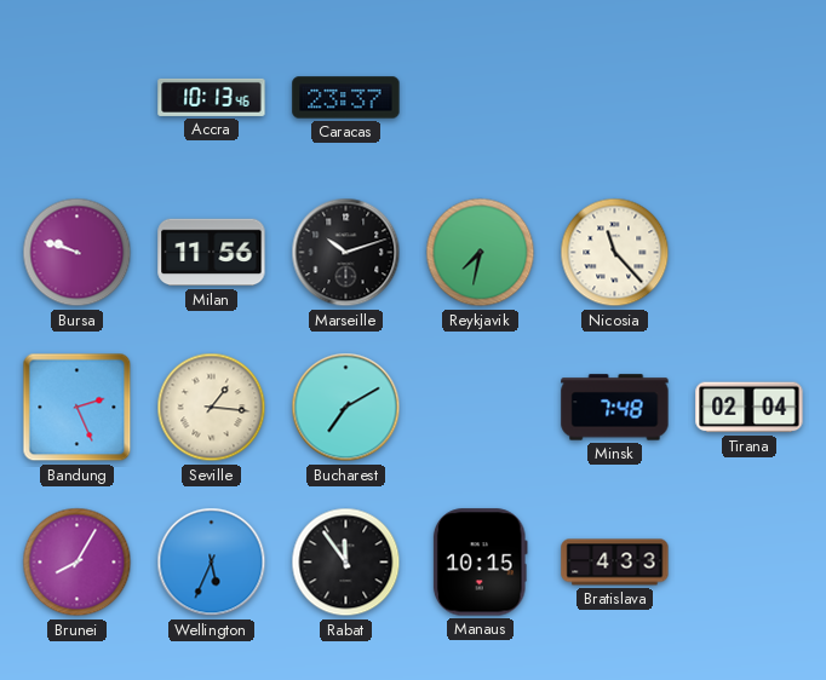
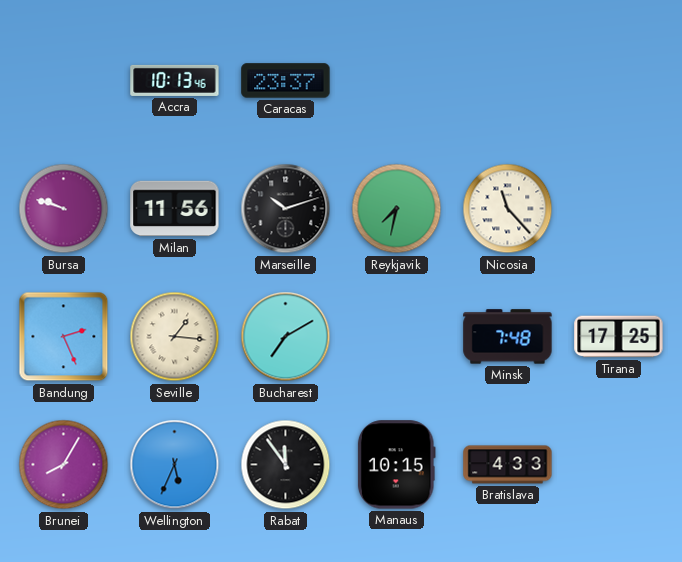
Tirana: 02:04 -> 17:25 (619, 337)
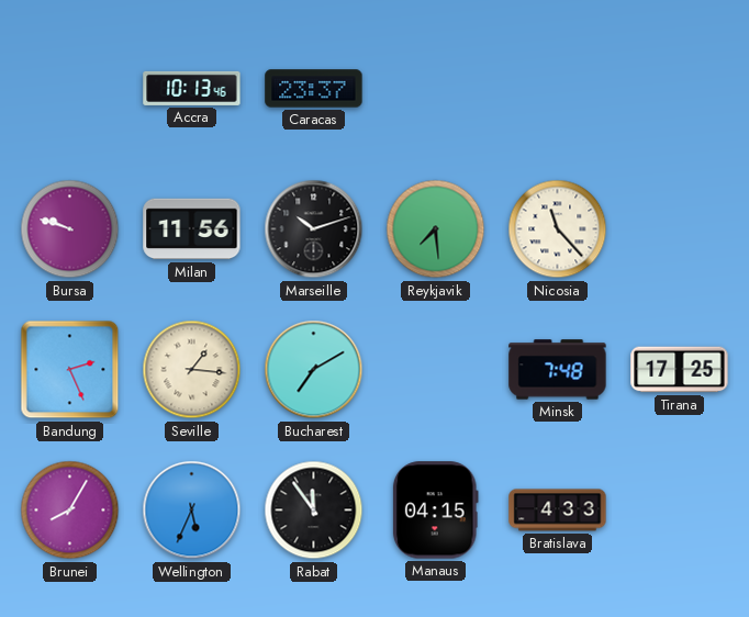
Reykjavik: 7:32 -> 7:29 (436, 229)
Manaus: 10:15 -> 04:15 (435, 511)
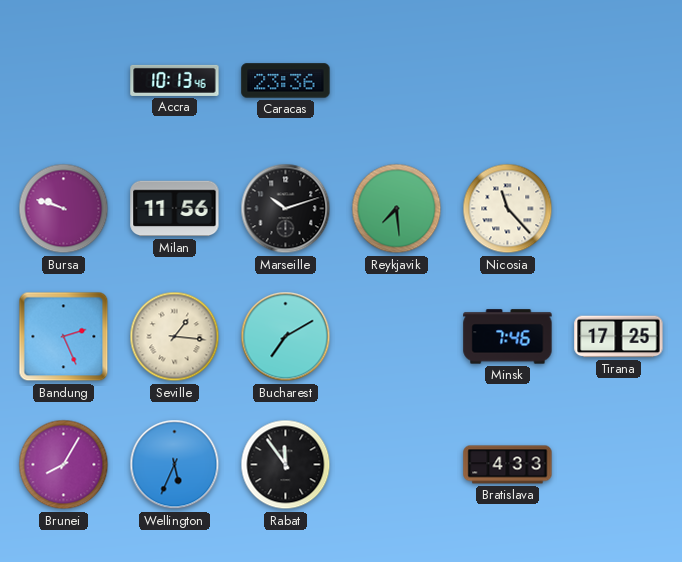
Caracas: 23:37 -> 23:36 (286, 81)
Minsk: 7:48 -> 7:46 (508, 337)
Manaus: 04:15 -> none (435, 511)
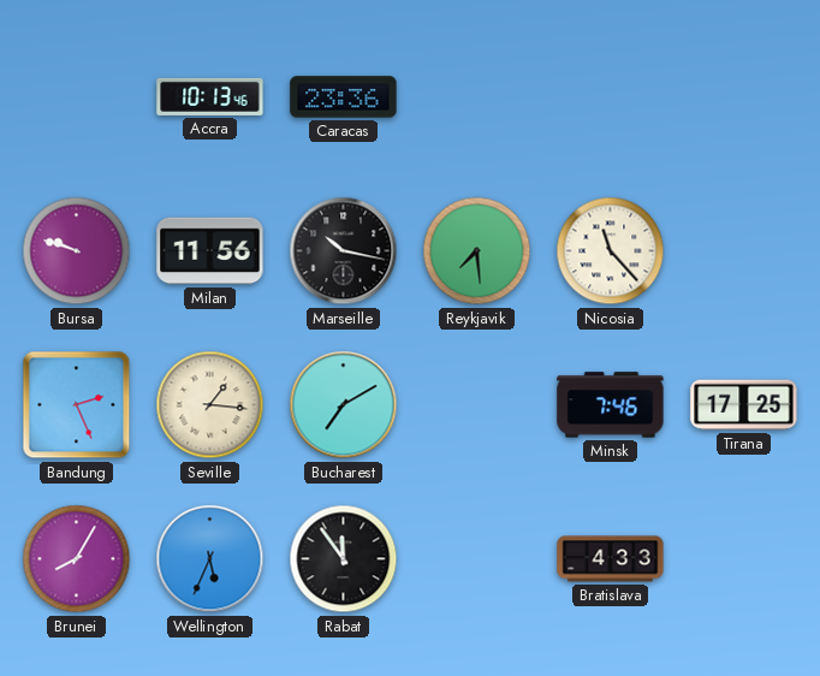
Marseille: 10:12 -> 10:17 (344, 251)
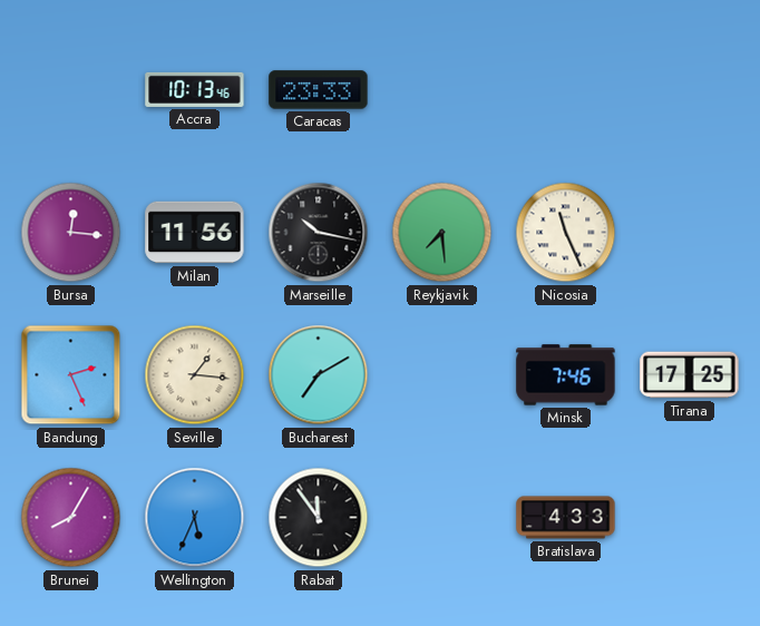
Caracas: 23:36 -> 23:33 (319, 90)
Bursa: 9:48 -> 12:16 (71, 233)
Nicosia: 11:23 -> 11:26 (566, 233)
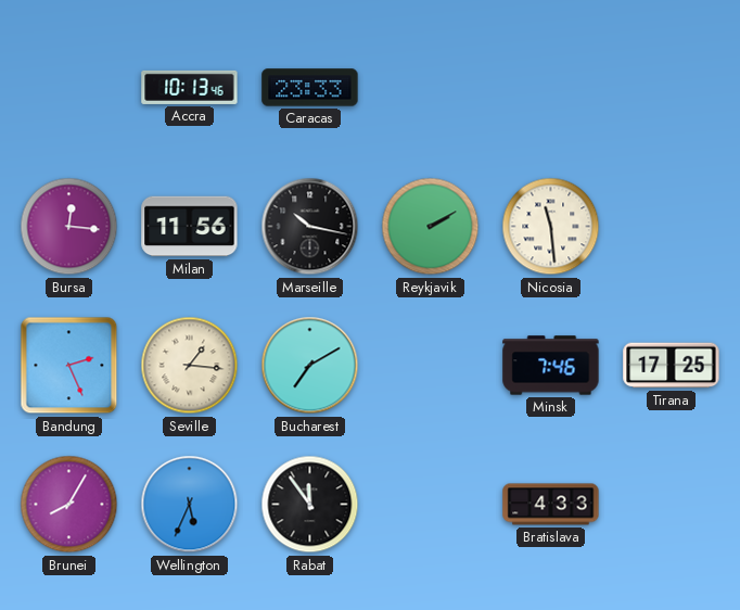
Reykjavik: 7:29 -> 2:10 (431, 227)
Nicosia: 11:26 -> 11:29 (551, 227)
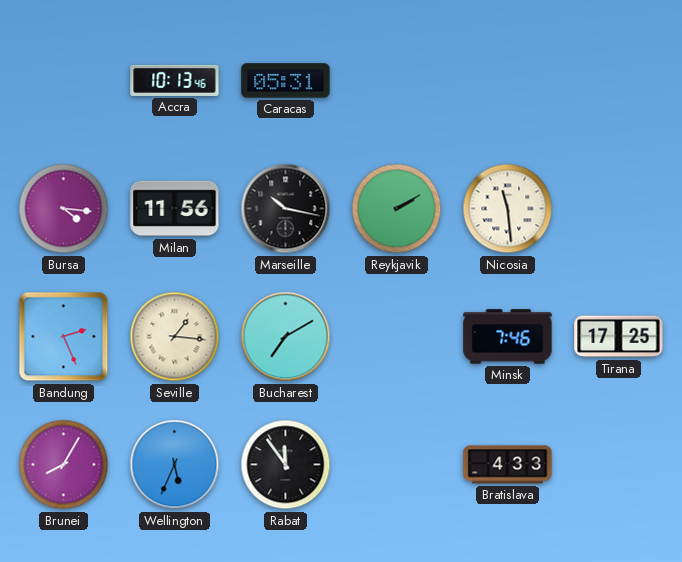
Caracas: 23:33 -> 05:31 (286, 81)
Bursa: 12:16 -> 4:16 (64, 209)
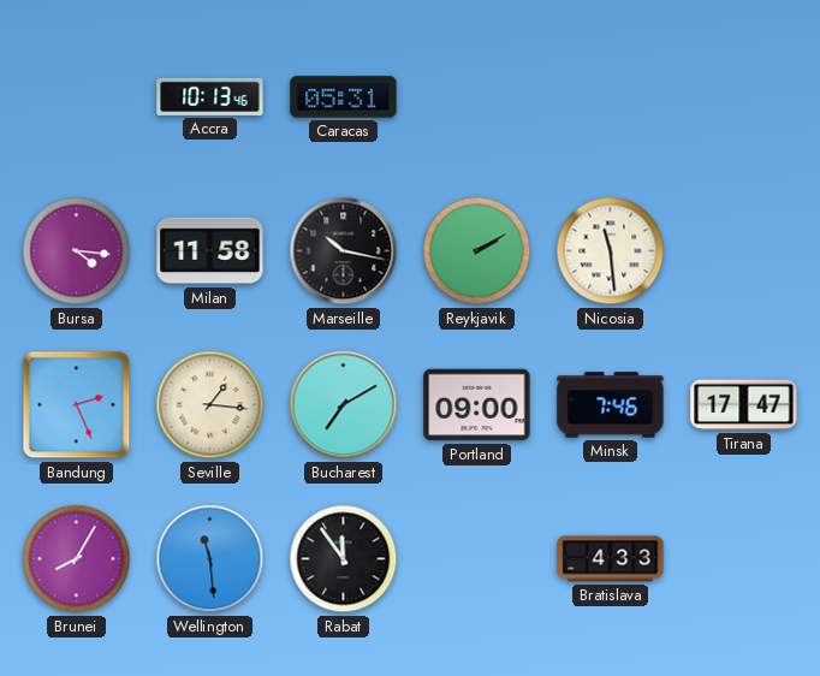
Milan: 11:56 -> 11:58 (210, 251)
Portland: none -> 09:00 (477, 405)
Tirana: 17:25 -> 17:47 (744, 405)
Wellington: 5:34 -> 11:29 (210, 559)
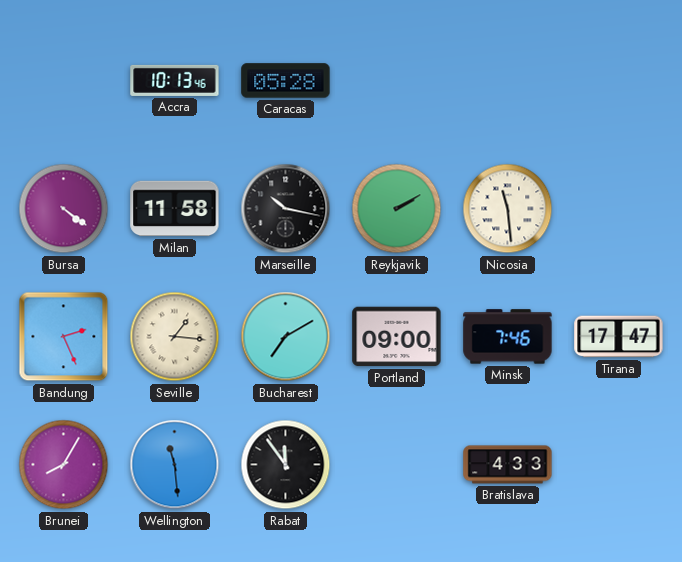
Caracas: 05:31 -> 05:28 (286, 81)
Bursa: 4:16 -> 4:21 (64, 209)
